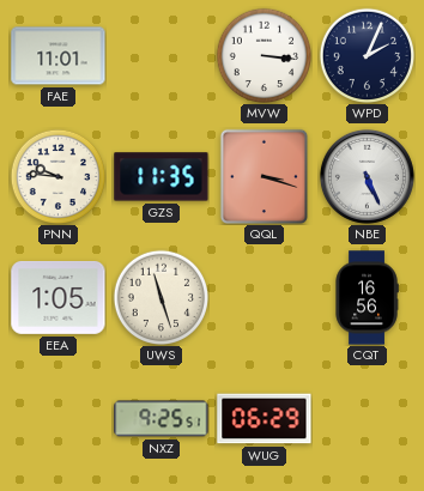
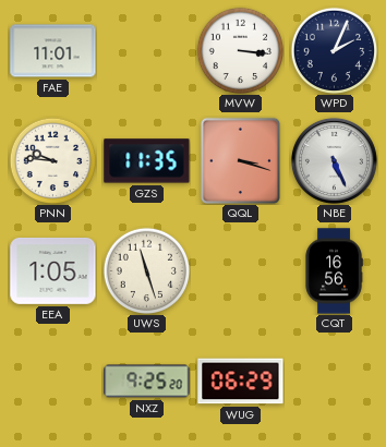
NXZ: 9:25:51 -> 9:25:20 (147, 382)
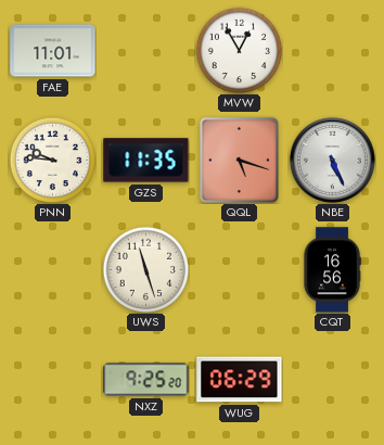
MVW: 3:16 -> 12:55 (239, 50)
WPD: 2:04 -> none (334, 50)
QQL: 3:18 -> 5:18 (239, 160)
EEA: 1:05 -> none (53, 270)
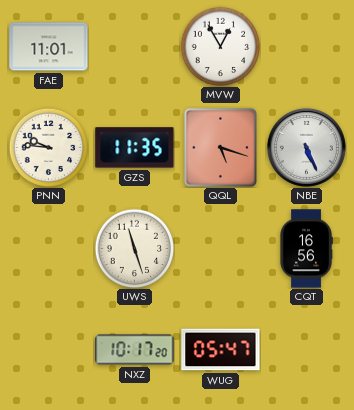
NXZ: 9:25 -> 10:17 (135, 350)
WUG: 06:29 -> 05:47 (221, 350)
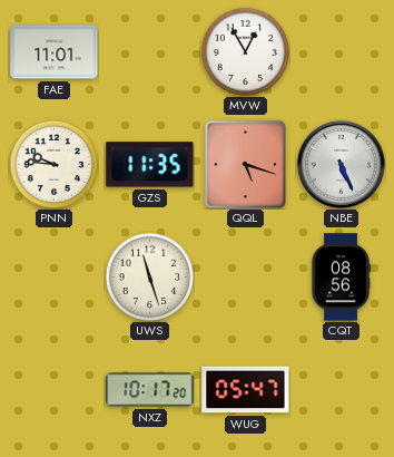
CQT: 16:56 -> 08:56 (341, 278)
